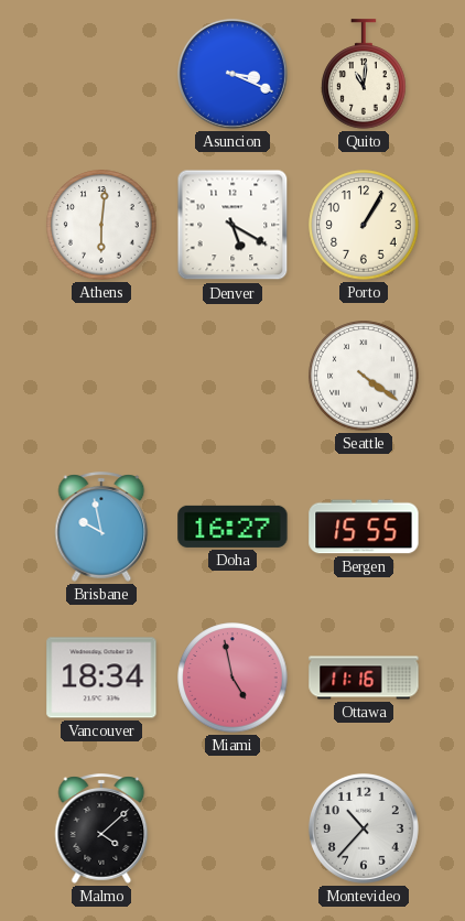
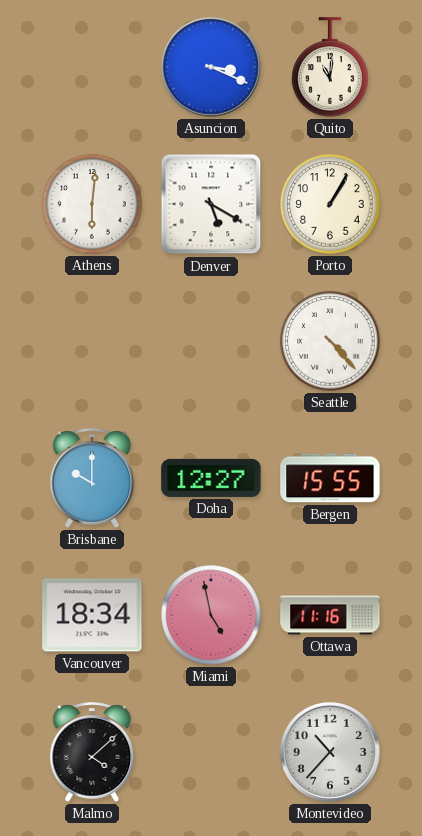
Seattle: 4:21 -> 4:23 (330, 341)
Brisbane: 9:58 -> 10:00 (92, 478)
Doha: 16:27 -> 12:27 (211, 478)
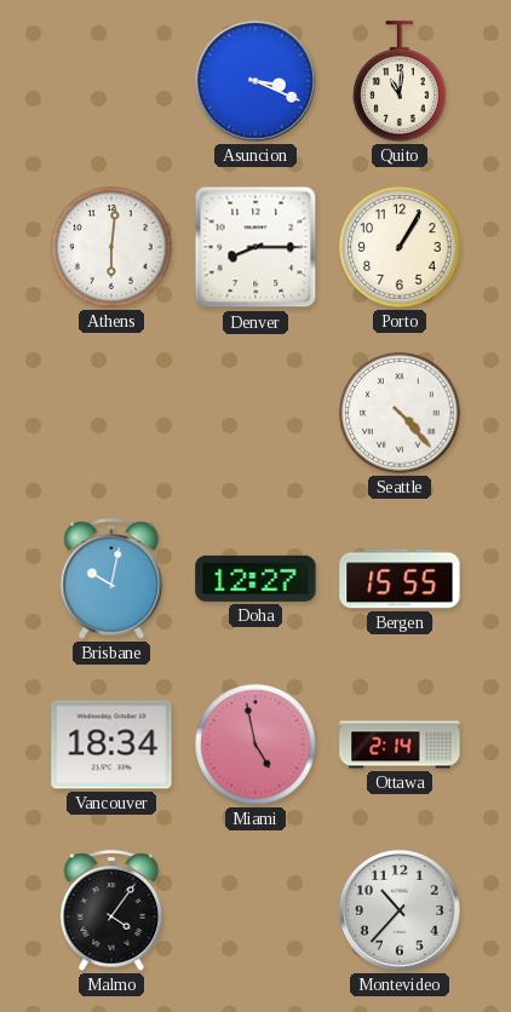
Denver: 5:20 -> 8:15 (255, 247)
Brisbane: 10:00 -> 10:02 (111, 579)
Ottawa: 11:16 -> 2:14 (400, 744)
Malmo: 4:08 -> 4:06 (111, 910)
